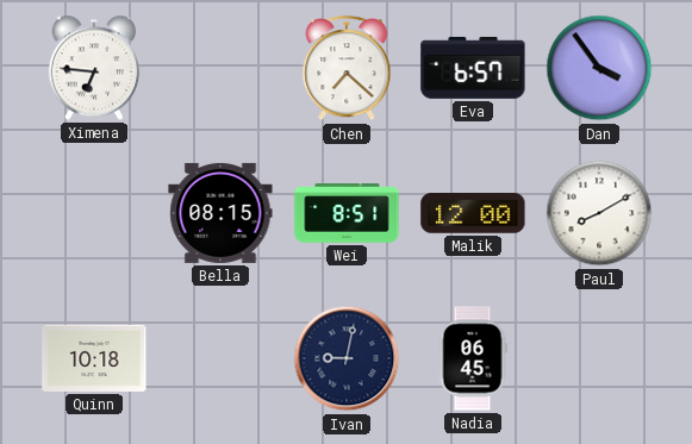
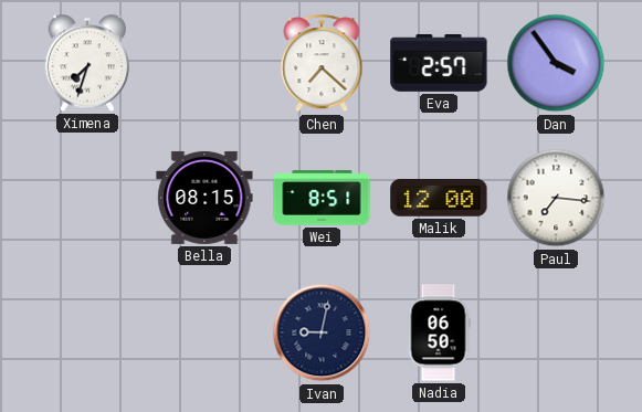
Ximena: 6:46 -> 7:33 (87, 63)
Eva: 6:57 -> 2:57 (439, 63)
Paul: 8:10 -> 7:16 (556, 198)
Quinn: 10:18 -> none (94, 358)
Nadia: 06:45 -> 06:50 (439, 332)
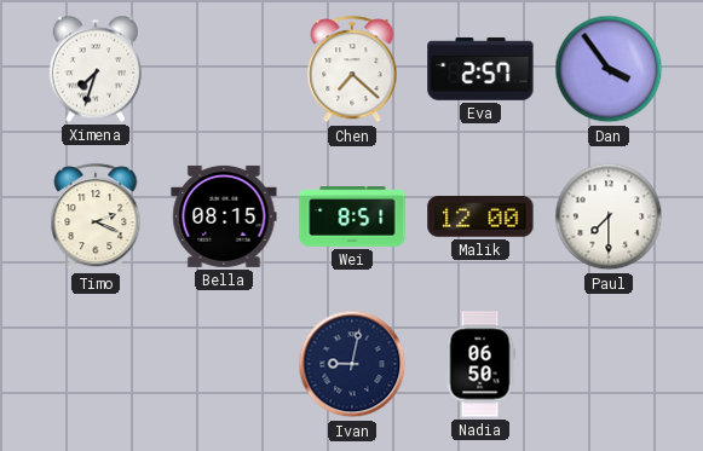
Timo: none -> 2:19 (96, 218)
Paul: 7:16 -> 7:30 (609, 216)
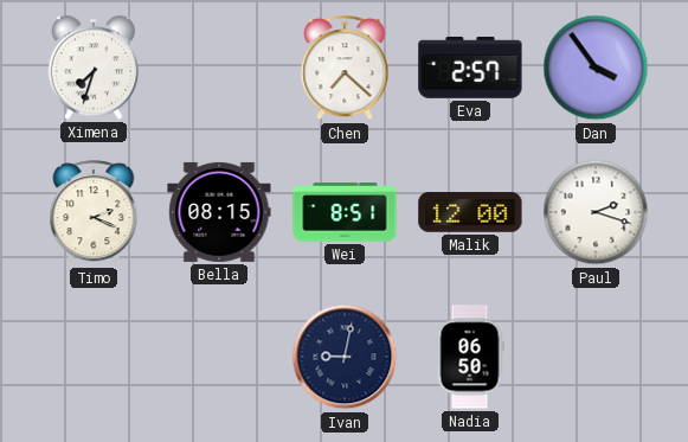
Paul: 7:30 -> 2:18 (596, 212)
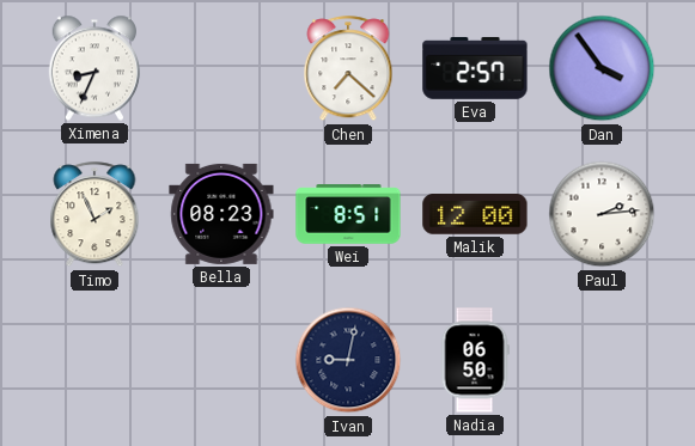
Ximena: 7:33 -> 8:34 (95, 68)
Timo: 2:19 -> 1:56 (95, 215)
Bella: 08:15 -> 08:23 (221, 214)
Paul: 2:18 -> 2:14 (602, 214)
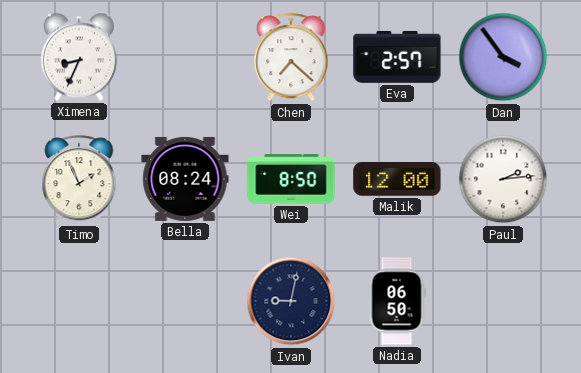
Bella: 08:23 -> 08:24 (185, 179)
Wei: 8:51 -> 8:50 (291, 179)
